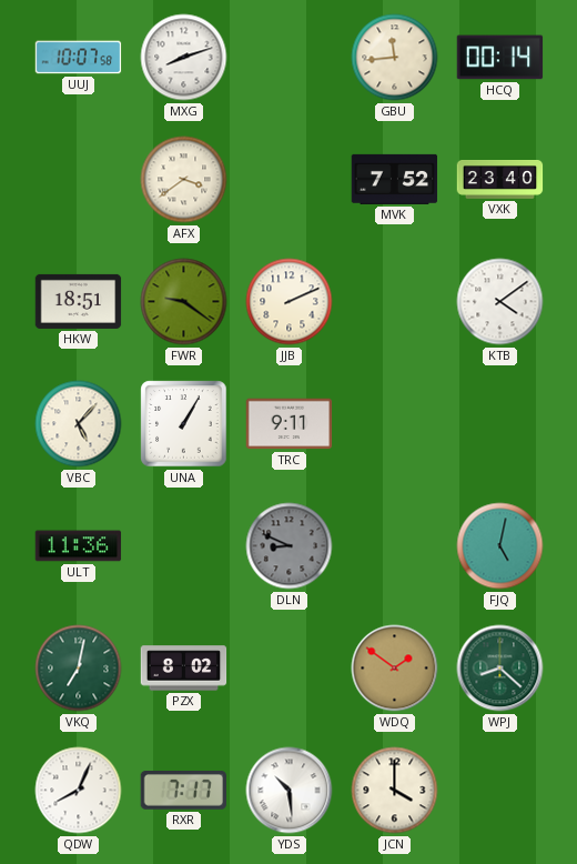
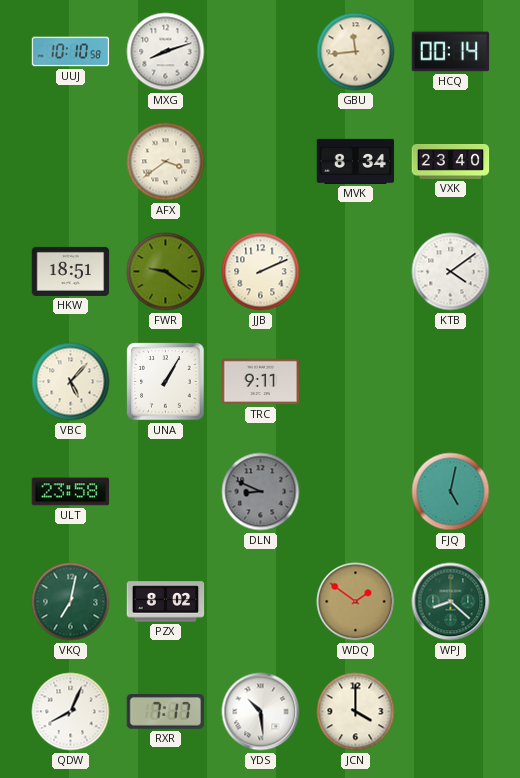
UUJ: 10:07 -> 10:10 (71, 52)
MVK: 7:52 -> 8:34 (356, 161)
ULT: 11:36 -> 23:58 (71, 492)
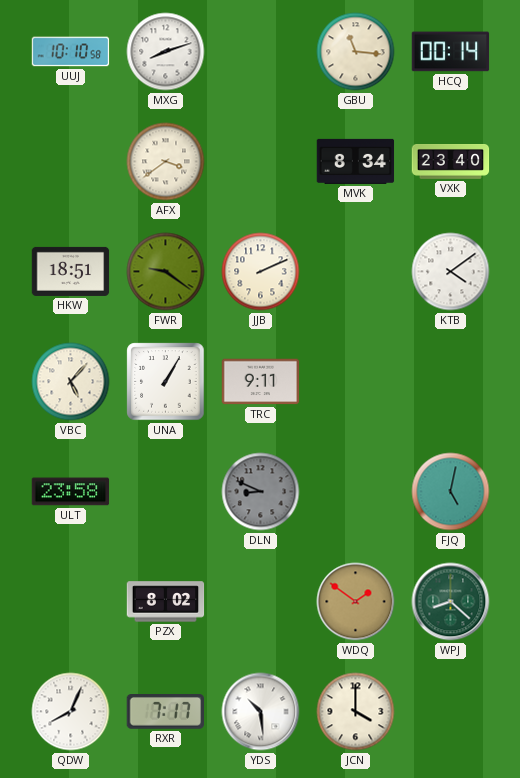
GBU: 11:44 -> 11:16 (356, 52)
VKQ: 7:02 -> none (71, 602)
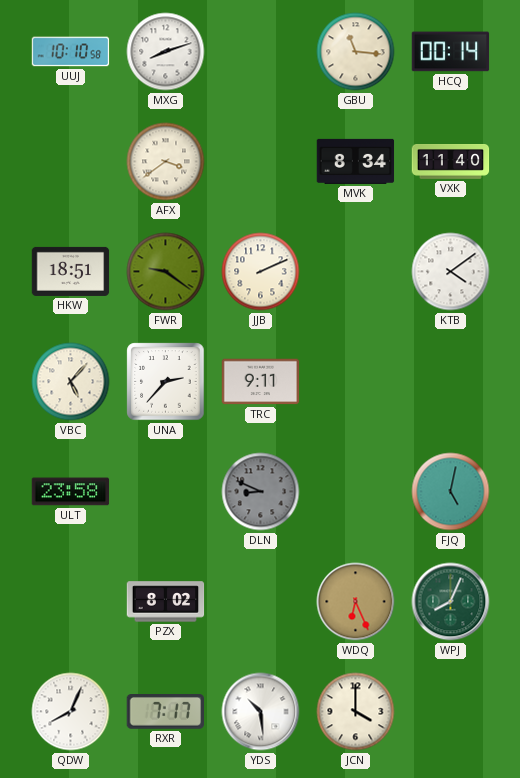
VXK: 23:40 -> 11:40 (451, 162)
UNA: 1:05 -> 2:37 (166, 382)
WDQ: 1:51 -> 6:26 (356, 602)
WPJ: 8:22 -> 8:04 (451, 602)
